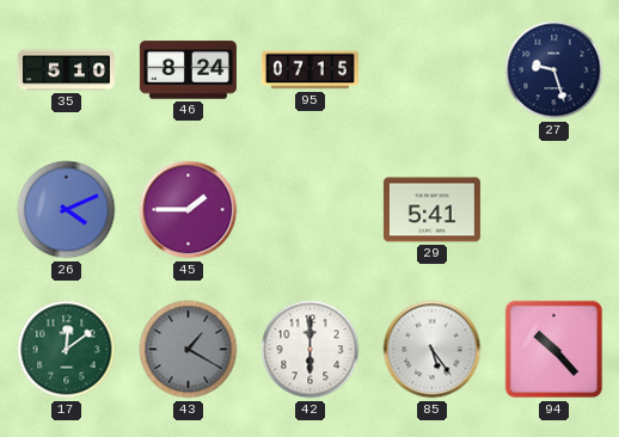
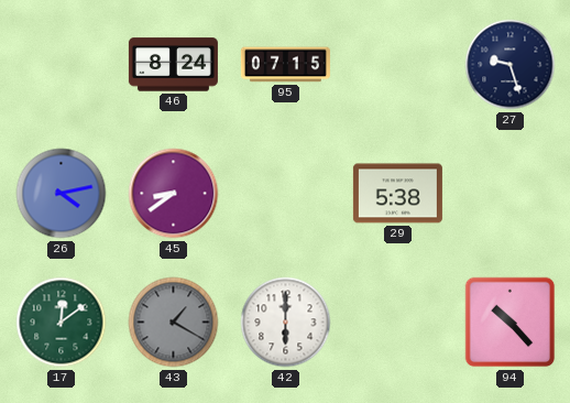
35: 5:10 -> none (66, 70)
26: 4:11 -> 4:13 (62, 194)
45: 1:45 -> 8:39 (174, 194)
29: 5:41 -> 5:38 (397, 194)
85: 5:24 -> none (433, 350)
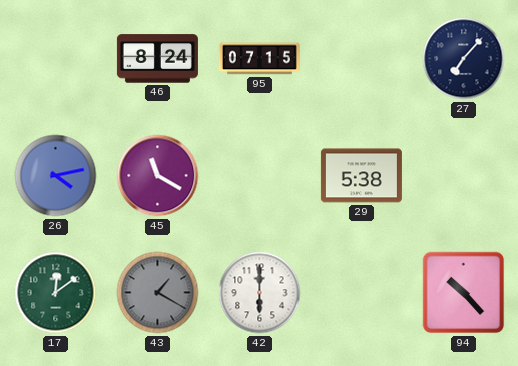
27: 9:27 -> 7:07 (464, 59)
45: 8:39 -> 11:20 (158, 176)
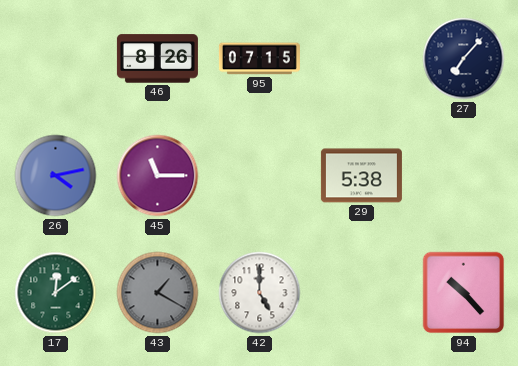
46: 8:24 -> 8:26 (157, 59)
45: 11:20 -> 11:15 (158, 176)
42: 6:00 -> 5:00 (260, 293)
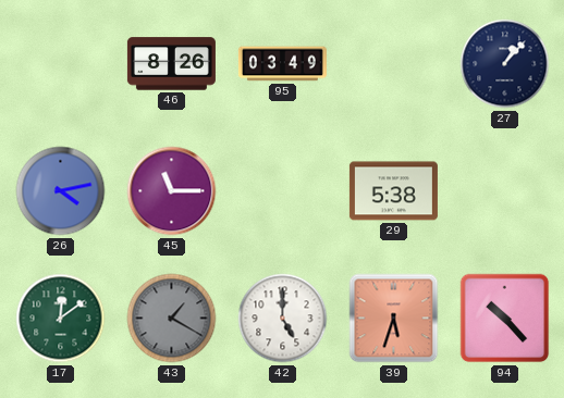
95: 07:15 -> 03:49 (282, 64)
27: 7:07 -> 1:07 (505, 64)
39: none -> 5:33 (394, 319)
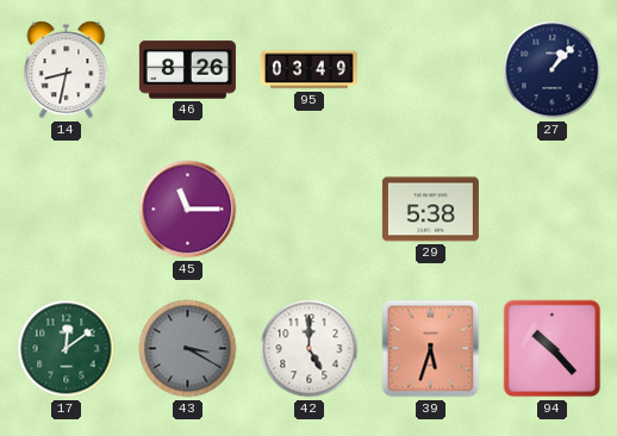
14: none -> 8:32 (67, 70)
26: 4:13 -> none (61, 191)
43: 1:20 -> 3:20 (188, 349)
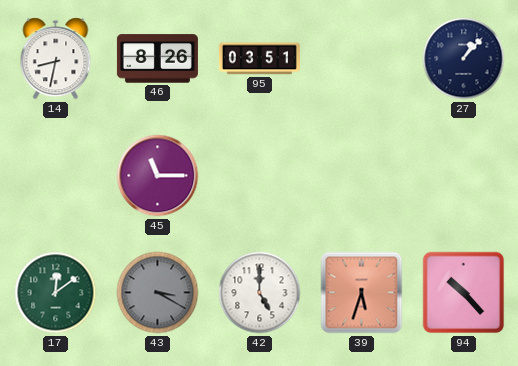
95: 03:49 -> 03:51 (259, 59)
29: 5:38 -> none (430, 210)
